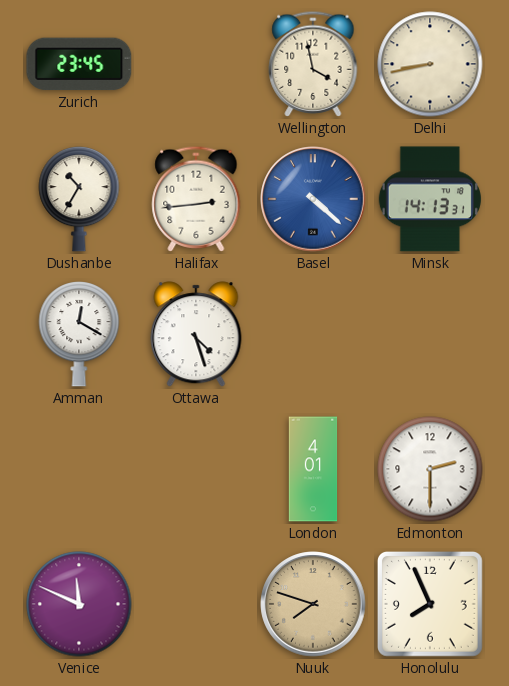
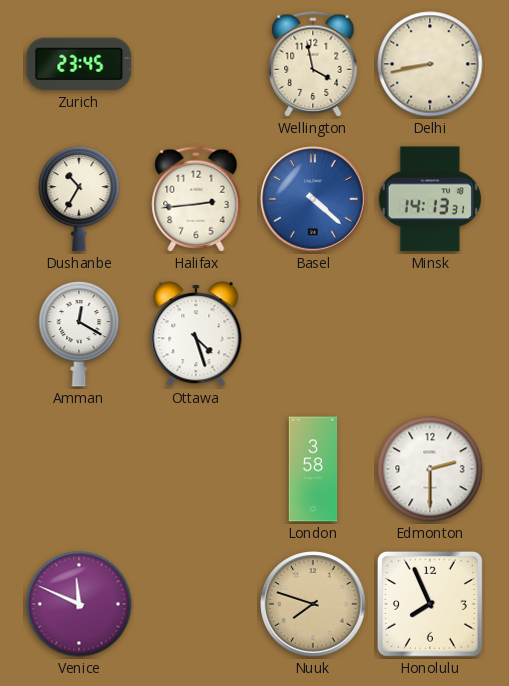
London: 4:01 -> 3:58 (313, 469)
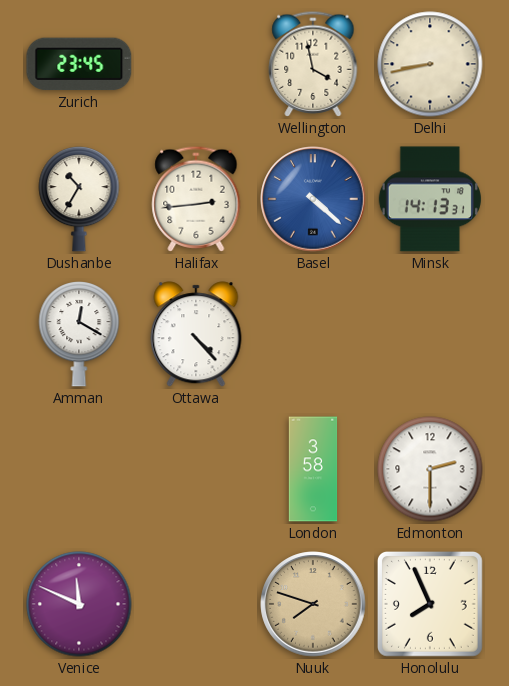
Ottawa: 4:27 -> 4:23 (196, 334)
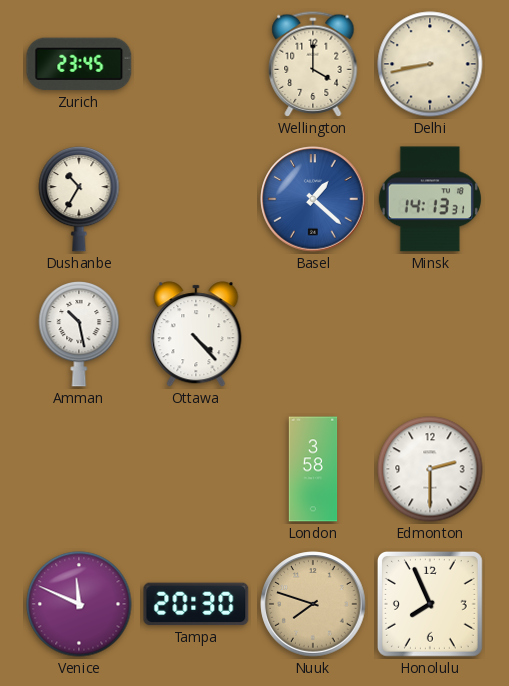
Wellington: 3:58 -> 4:00 (313, 64)
Halifax: 2:44 -> none (196, 199)
Basel: 4:22 -> 1:22 (313, 199)
Amman: 12:20 -> 10:28 (79, 335)
Tampa: none -> 20:30 (196, 604)
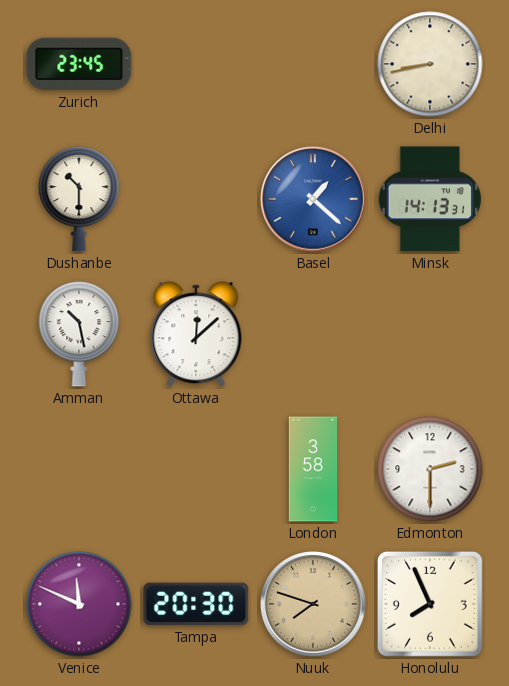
Wellington: 4:00 -> none (313, 64)
Dushanbe: 10:35 -> 10:30 (79, 200)
Ottawa: 4:23 -> 12:08 (196, 334)
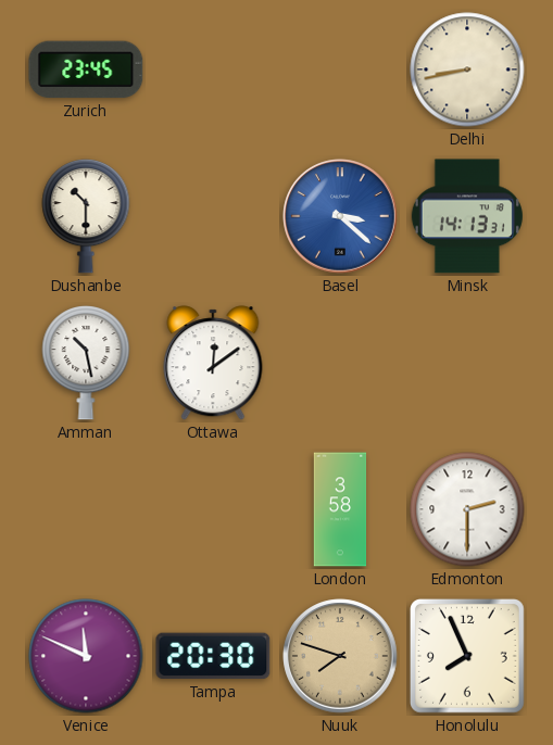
Basel: 1:22 -> 3:22 (340, 216)
Ottawa: 12:08 -> 12:09 (213, 363)
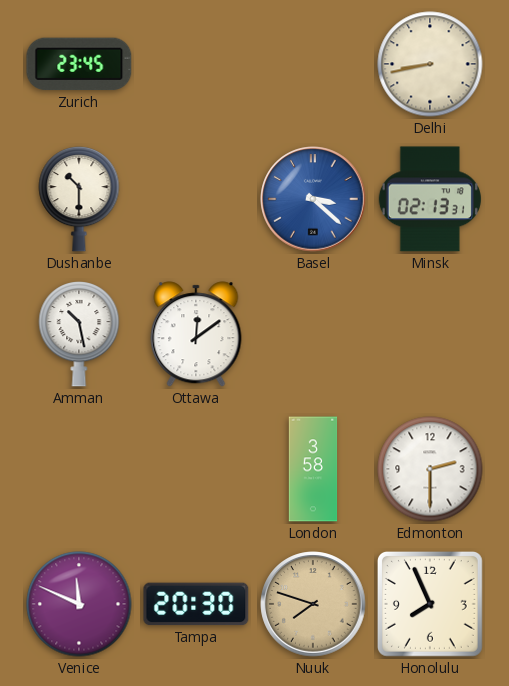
Minsk: 14:13 -> 02:13 (430, 199)
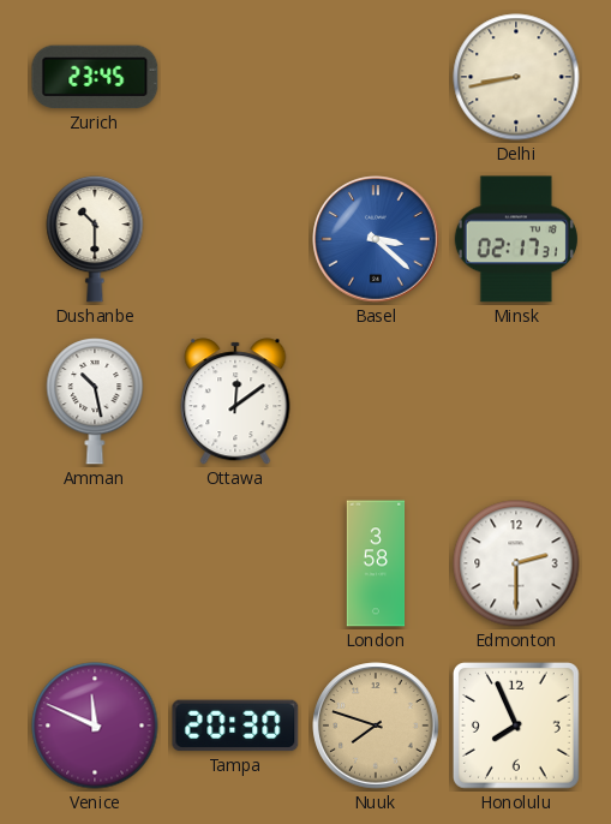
Minsk: 02:13 -> 02:17 (516, 239)
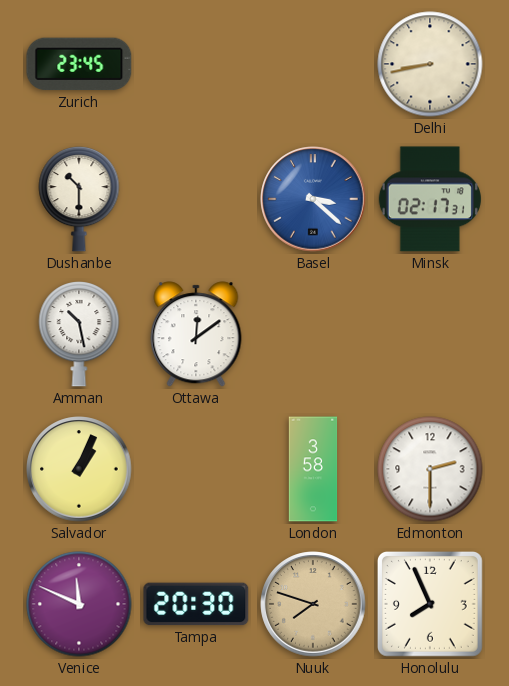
Salvador: none -> 1:04 (79, 469)
